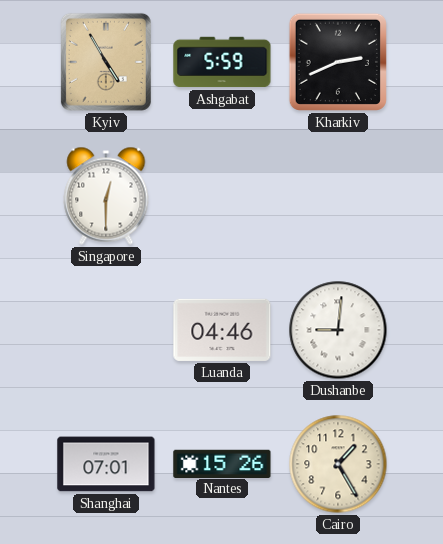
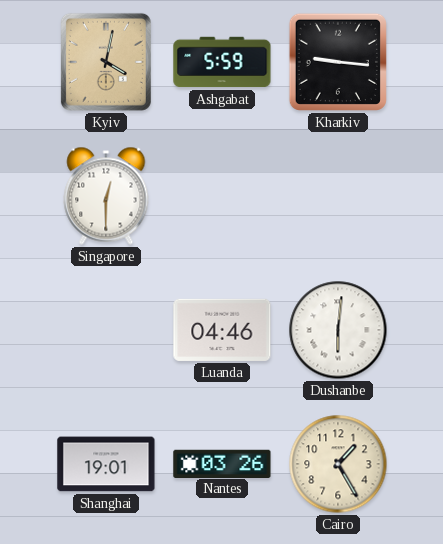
Kyiv: 4:55 -> 4:02 (106, 62)
Kharkiv: 2:41 -> 9:16 (338, 62)
Dushanbe: 9:01 -> 6:01 (338, 330)
Shanghai: 07:01 -> 19:01 (106, 464)
Nantes: 15:26 -> 03:26 (222, 463)
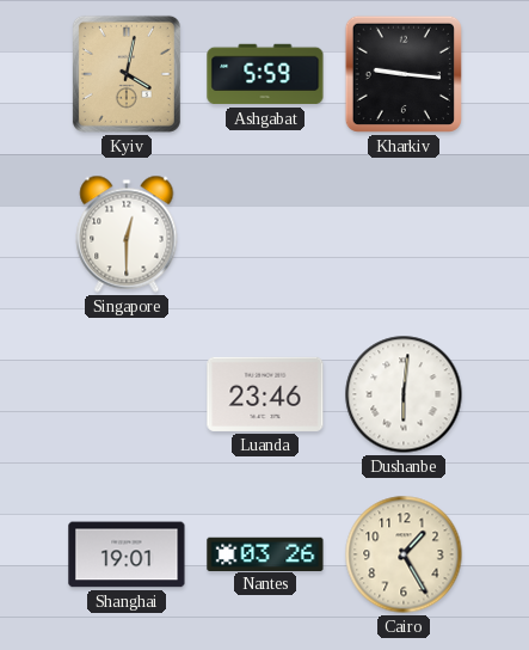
Luanda: 04:46 -> 23:46 (265, 394)
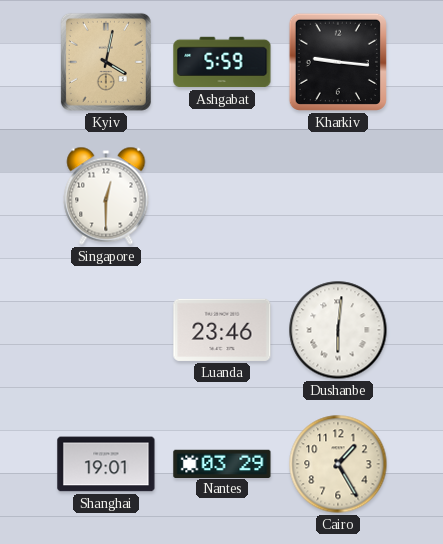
Nantes: 03:26 -> 03:29 (222, 463)
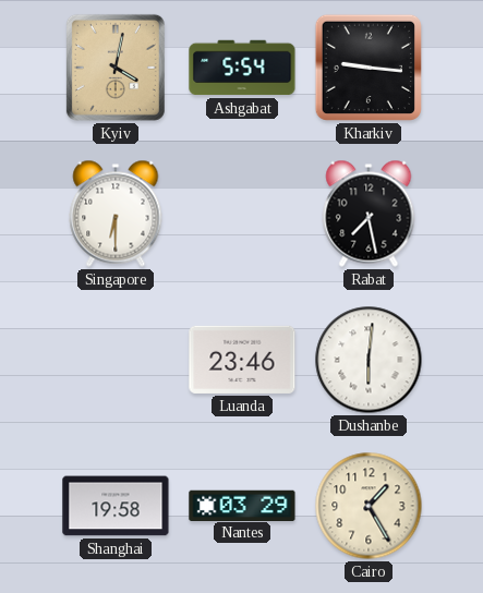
Ashgabat: 5:59 -> 5:54 (242, 68)
Singapore: 12:30 -> 6:30 (116, 214)
Rabat: none -> 7:28 (369, 214)
Shanghai: 19:01 -> 19:58 (116, 506)
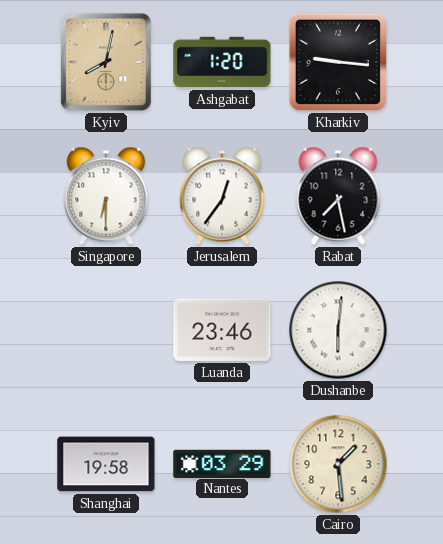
Kyiv: 4:02 -> 8:02 (106, 62)
Ashgabat: 5:54 -> 1:20 (222, 62)
Jerusalem: none -> 12:36 (222, 196)
Cairo: 1:25 -> 1:29 (338, 464)
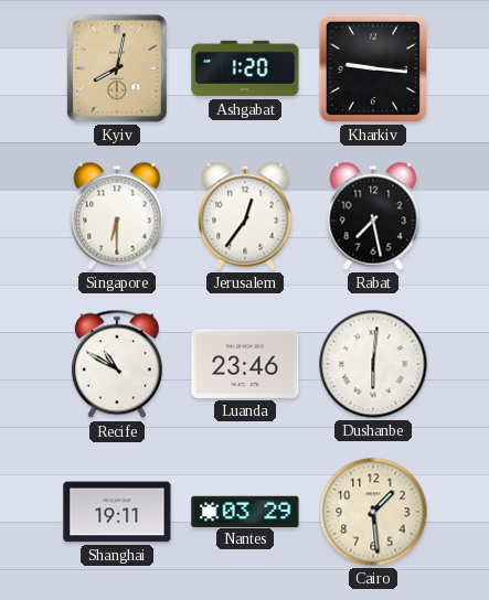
Recife: none -> 10:50 (117, 364)
Shanghai: 19:58 -> 19:11 (117, 512)
